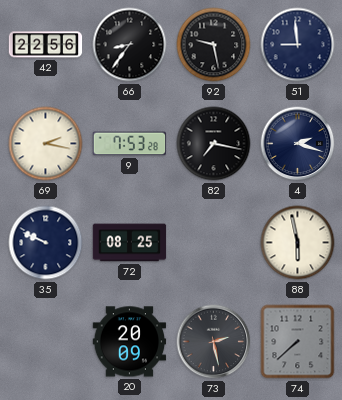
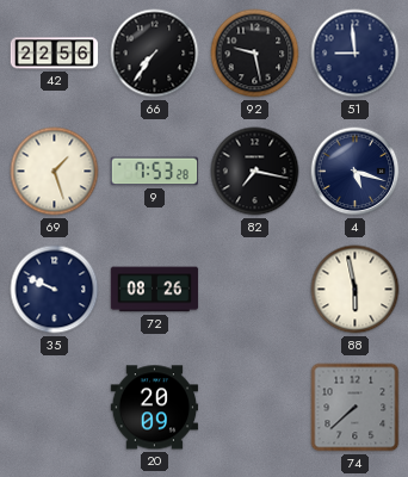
66: 8:36 -> 7:36 (155, 54)
69: 2:17 -> 1:27 (55, 172)
4: 2:18 -> 5:18 (356, 172)
72: 08:25 -> 08:26 (155, 290)
73: 2:28 -> none (214, 342)
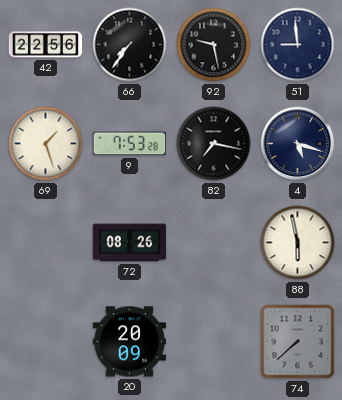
35: 9:49 -> none (55, 290)
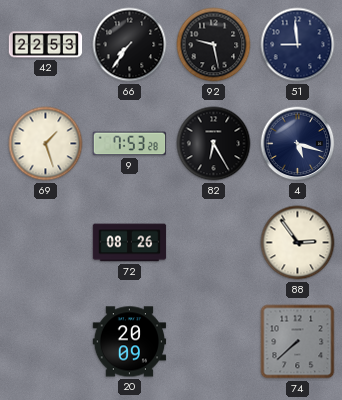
42: 22:56 -> 22:53 (46, 45)
82: 7:17 -> 6:25 (214, 144)
88: 5:58 -> 2:54 (298, 243)
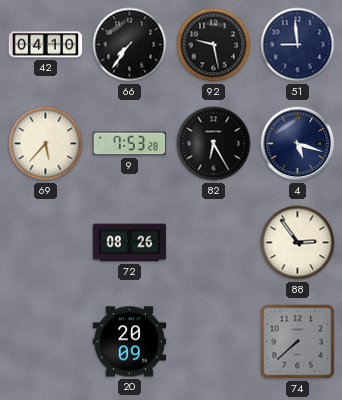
42: 22:53 -> 04:10 (46, 45)
69: 1:27 -> 5:37 (46, 144)
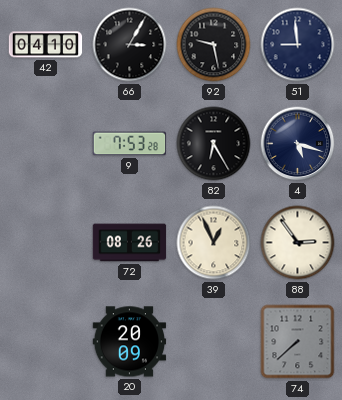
66: 7:36 -> 3:05 (130, 45)
69: 5:37 -> none (46, 144)
39: none -> 12:56 (214, 243)
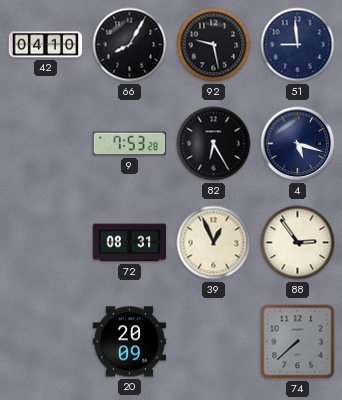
66: 3:05 -> 8:05 (130, 45)
72: 08:26 -> 08:31 (130, 243)
